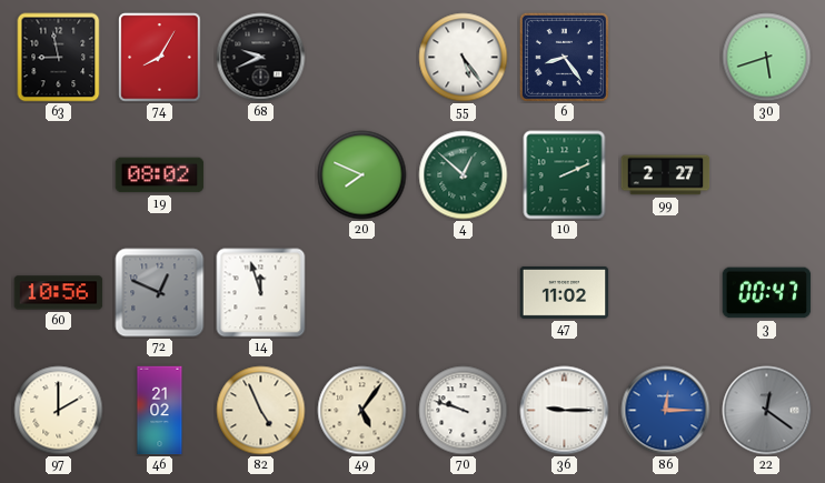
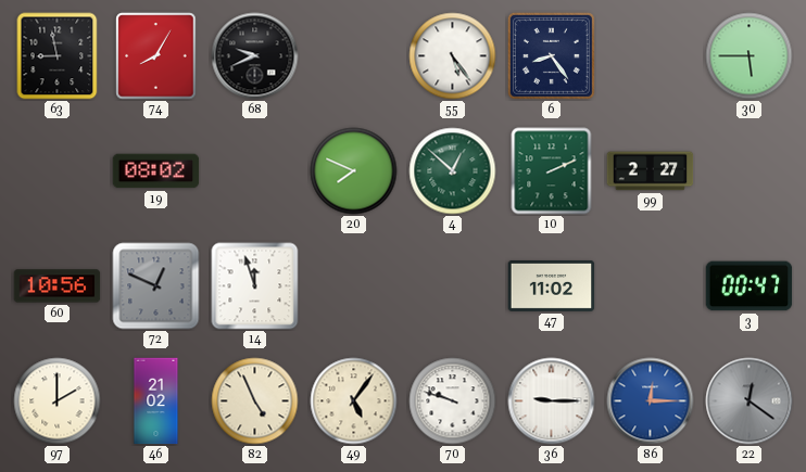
30: 5:42 -> 5:45 (750, 56)
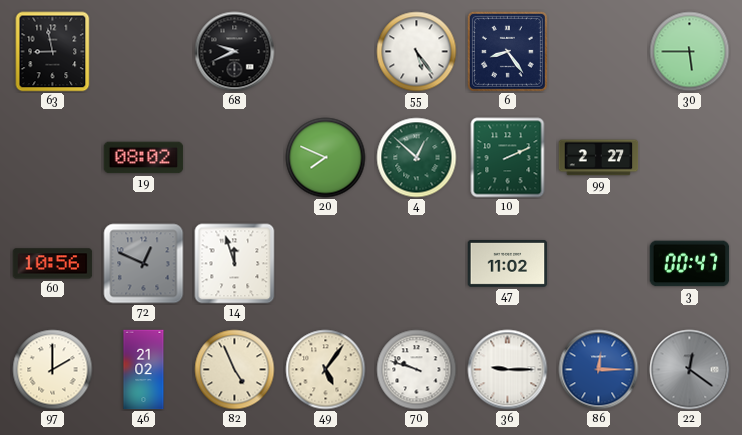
74: 8:05 -> none (156, 56)
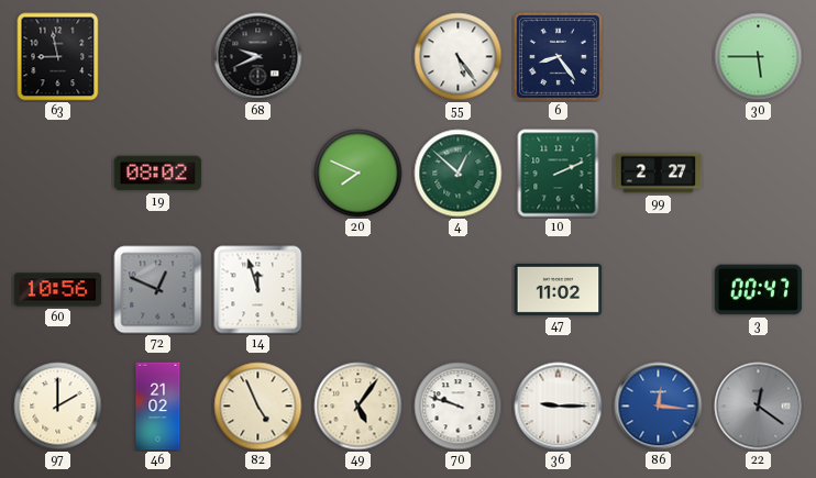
86: 12:15 -> 12:16 (659, 407)
